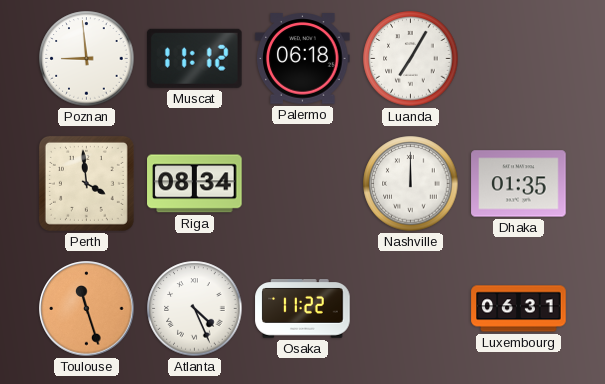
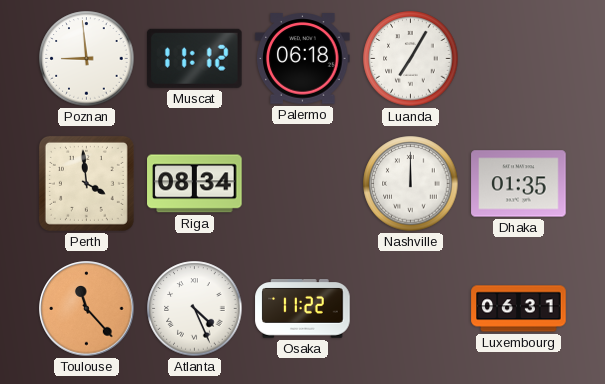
Toulouse: 11:27 -> 11:23 (87, 309)
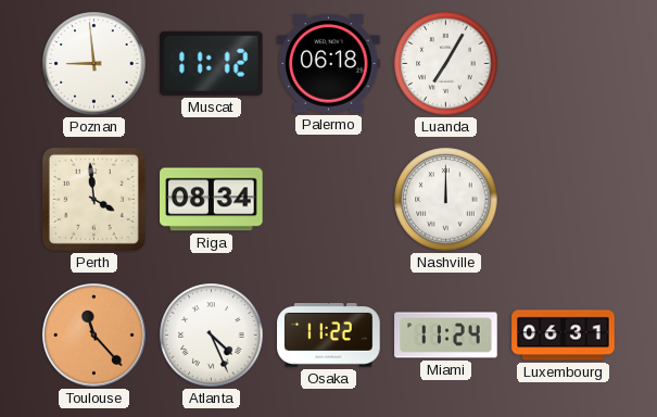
Dhaka: 01:35 -> none (519, 184)
Miami: none -> 11:24 (446, 336)
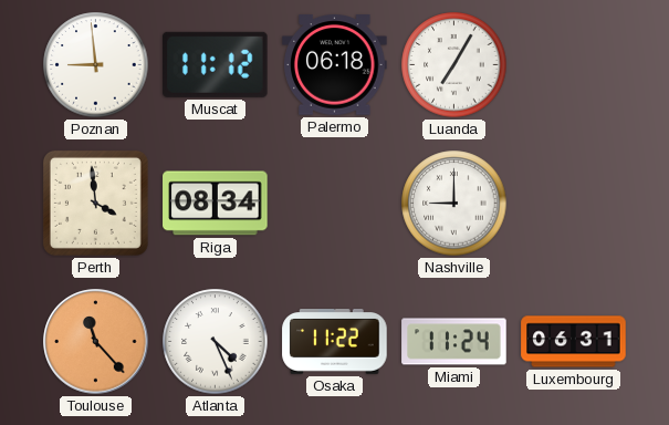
Nashville: 12:00 -> 9:00 (454, 204)
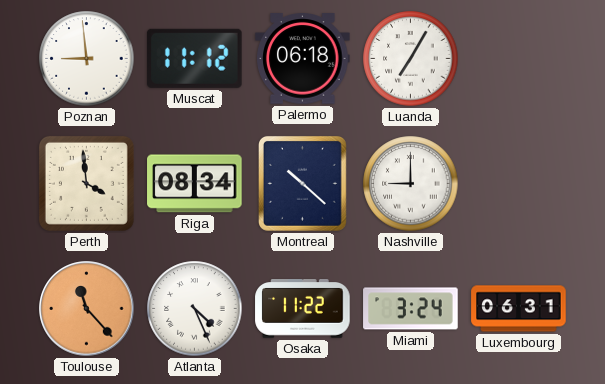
Montreal: none -> 10:22 (302, 183)
Miami: 11:24 -> 3:24 (411, 309)
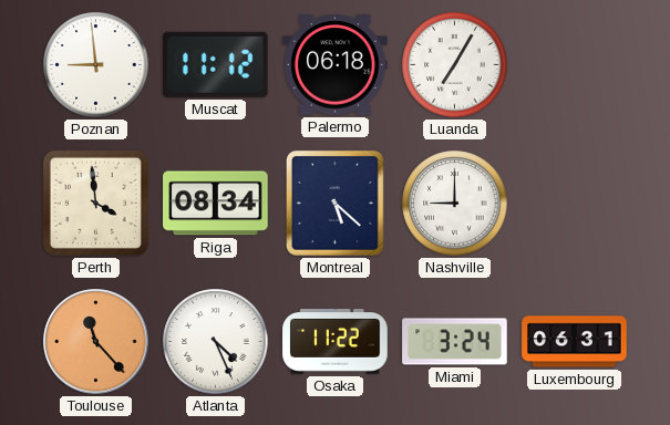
Montreal: 10:22 -> 5:22 (334, 203)
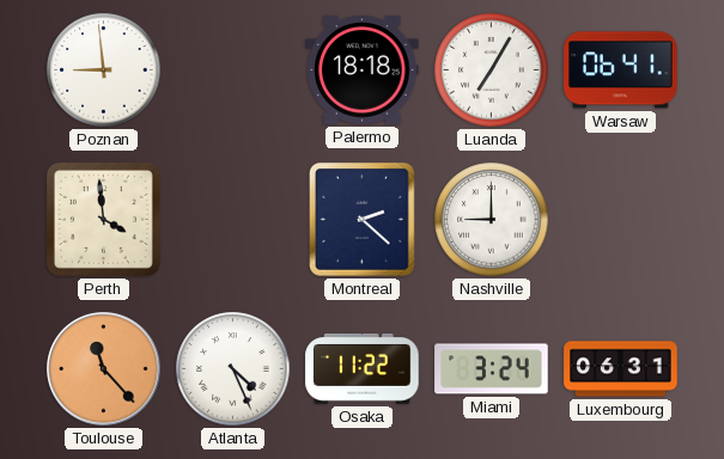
Muscat: 11:12 -> none (216, 64)
Palermo: 06:18 -> 18:18 (363, 71)
Warsaw: none -> 06:41 (621, 71)
Riga: 08:34 -> none (216, 204)
Montreal: 5:22 -> 2:22 (361, 219)
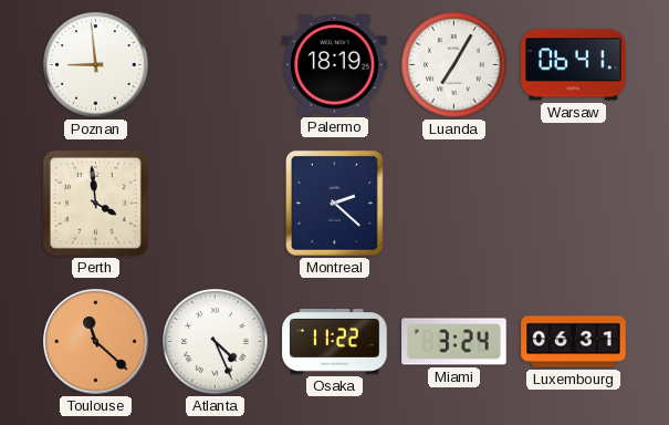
Palermo: 18:18 -> 18:19 (335, 65)
Nashville: 9:00 -> none (492, 220)
Toulouse: 11:23 -> 11:22 (96, 342)
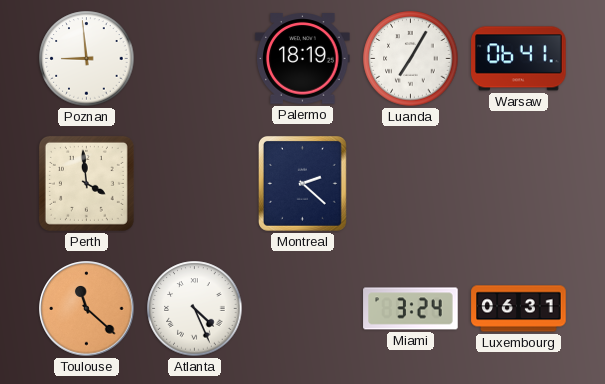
Osaka: 11:22 -> none (335, 342)
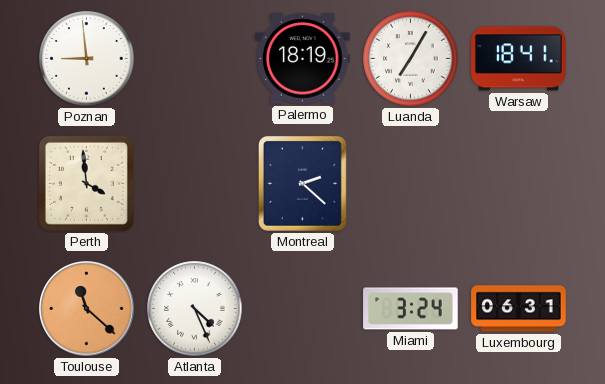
Warsaw: 06:41 -> 18:41 (519, 59)
